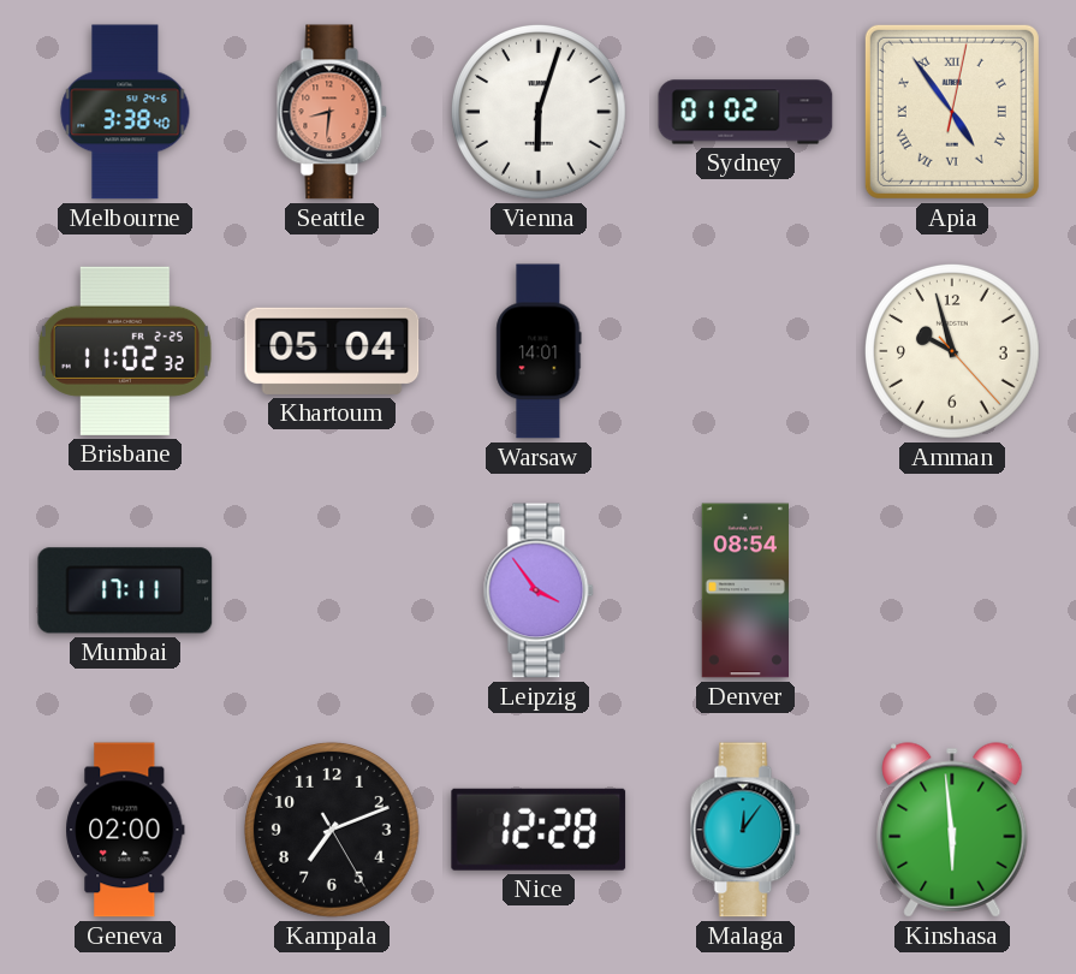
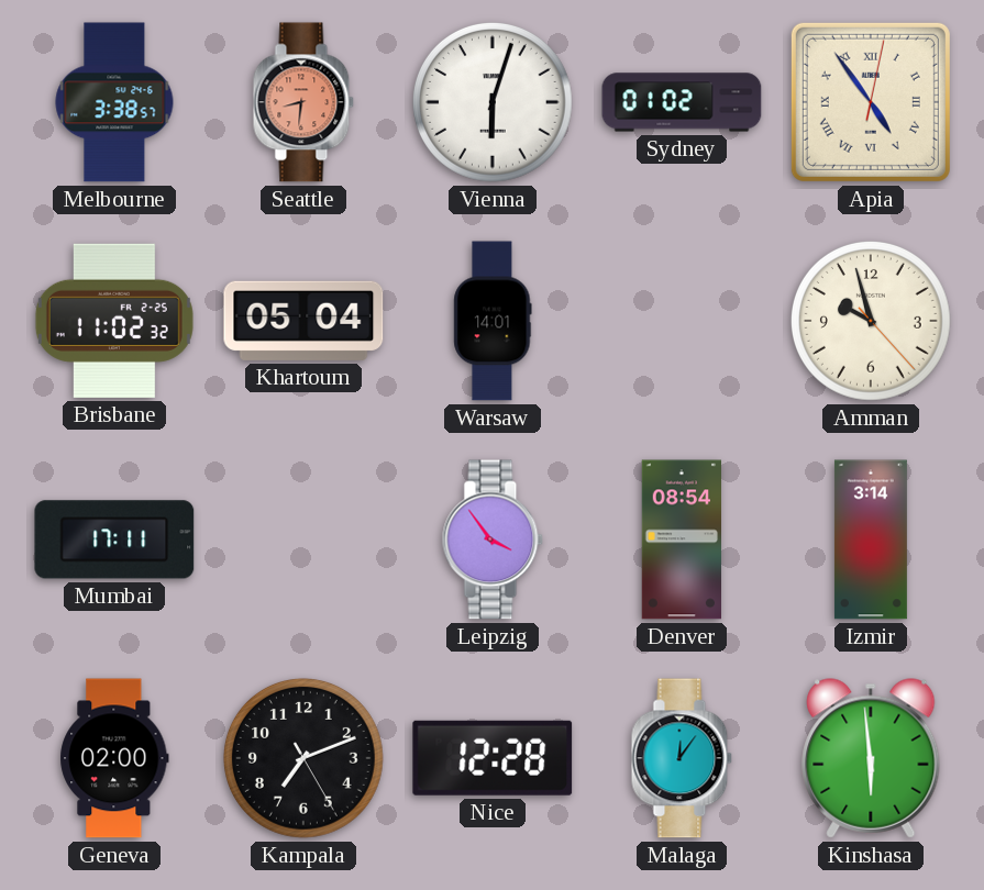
Melbourne: 3:38:40 -> 3:38:57 (114, 102)
Izmir: none -> 3:14 (871, 539)
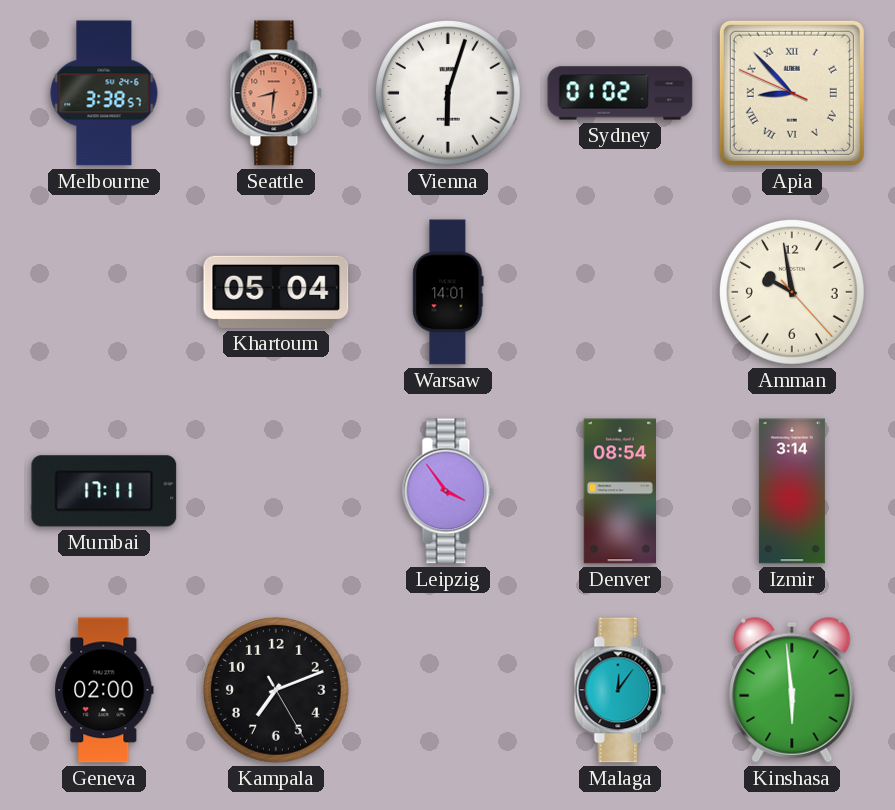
Apia: 4:54 -> 8:52 (792, 93)
Brisbane: 11:02 -> none (114, 321)
Amman: 9:57 -> 9:58 (792, 292)
Nice: 12:28 -> none (493, 758)
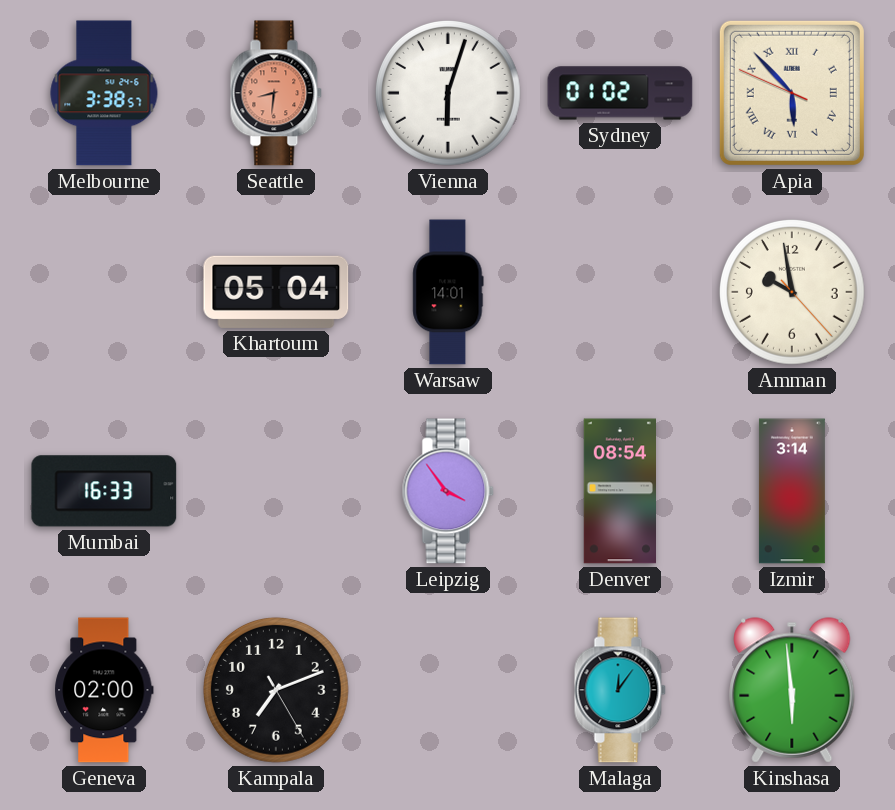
Apia: 8:52 -> 5:52 (792, 93)
Mumbai: 17:11 -> 16:33 (104, 491)
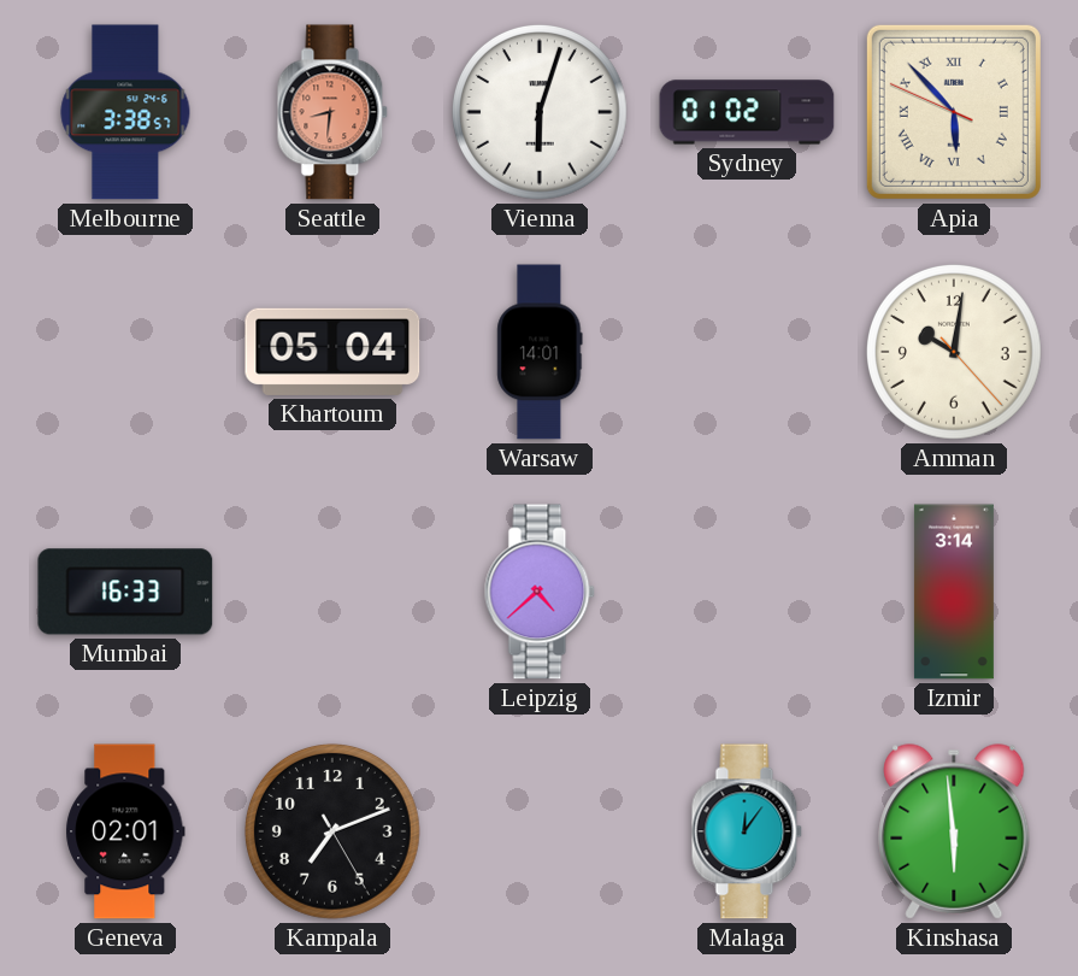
Amman: 9:58 -> 10:01 (954, 352)
Leipzig: 3:54 -> 4:38 (540, 592)
Denver: 08:54 -> none (619, 491)
Geneva: 02:00 -> 02:01 (125, 831)
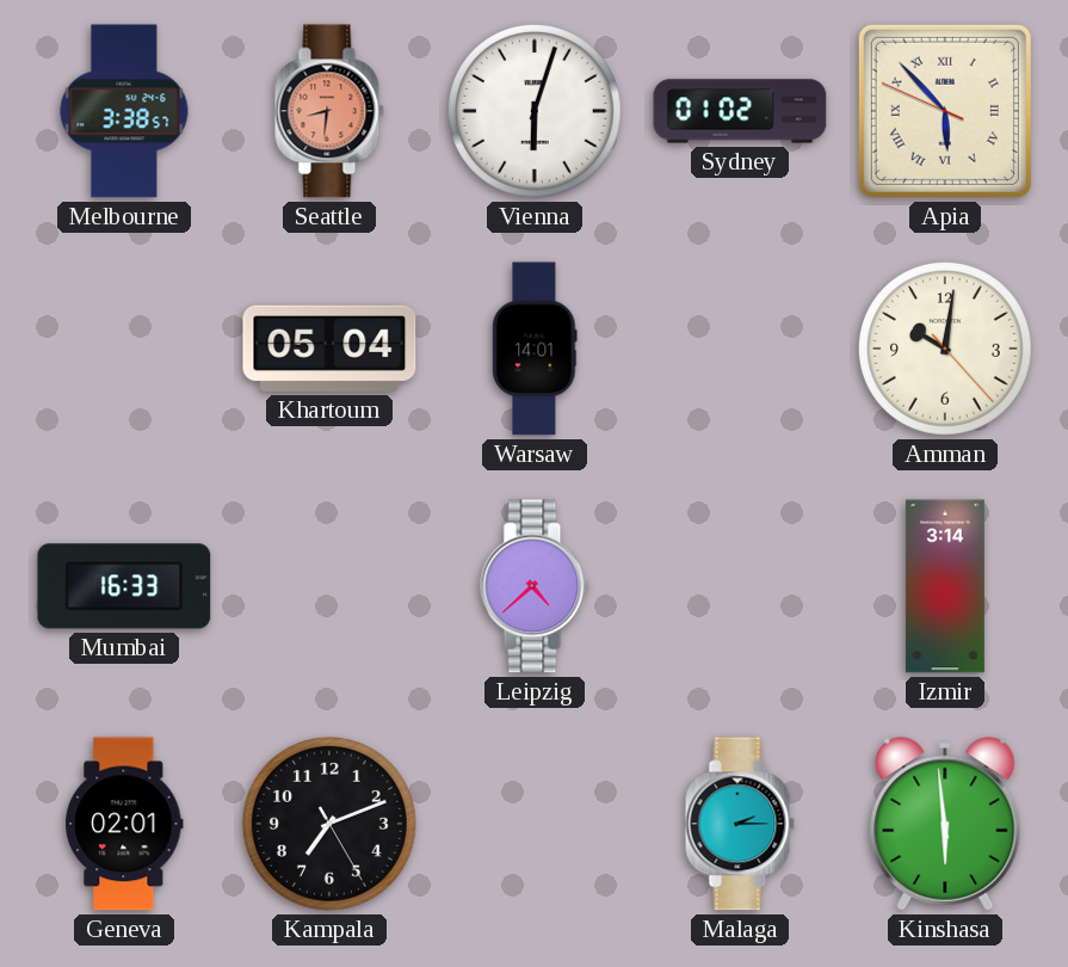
Malaga: 12:06 -> 2:15 (740, 824)
